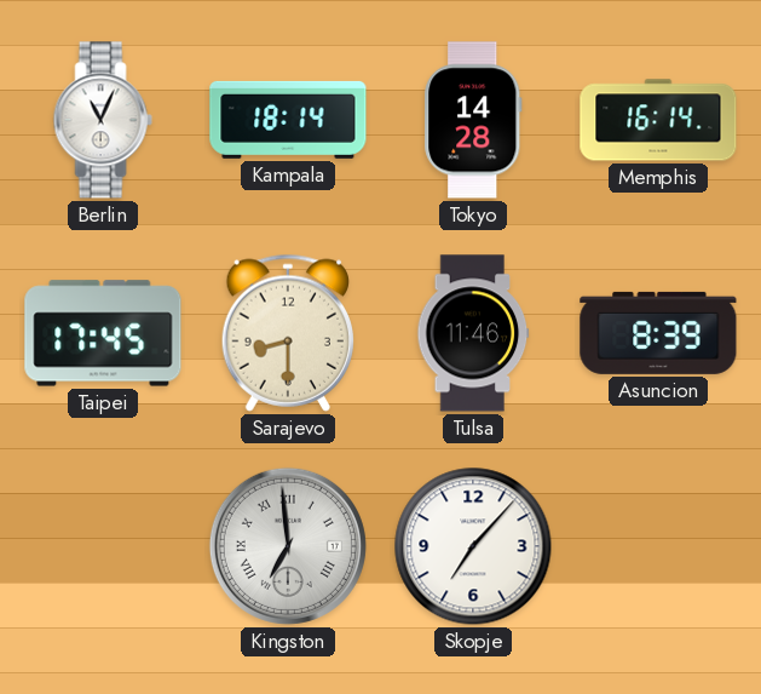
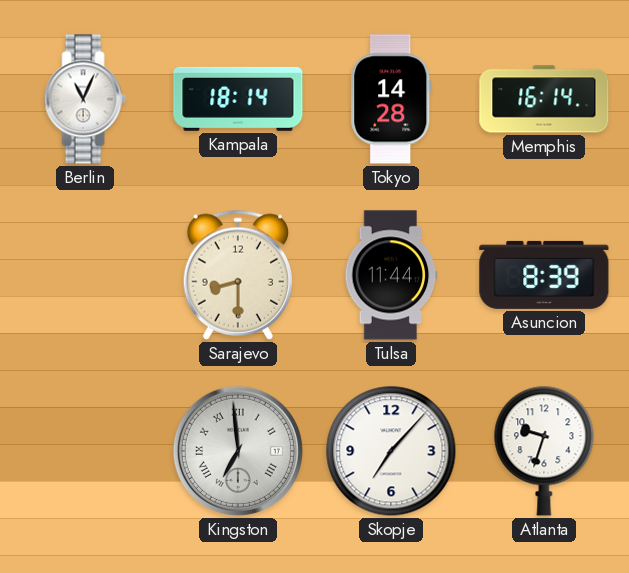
Taipei: 17:45 -> none (103, 333)
Tulsa: 11:46 -> 11:44 (391, 275)
Atlanta: none -> 9:33 (544, 451)
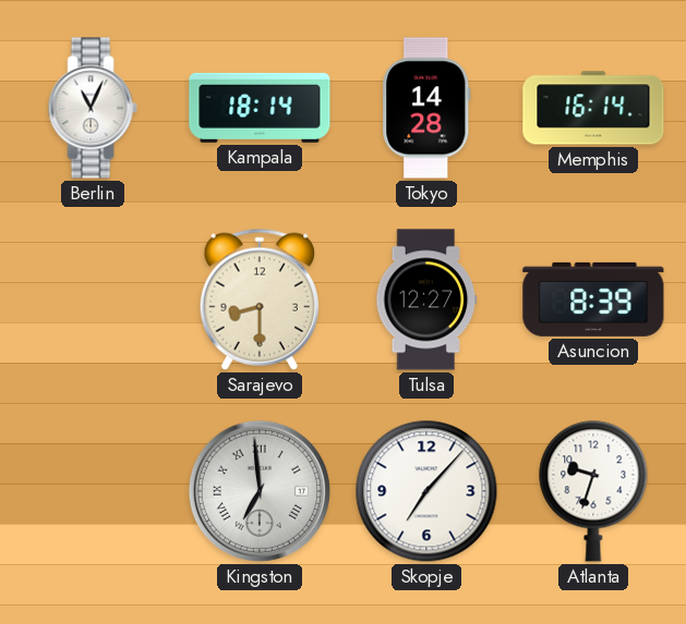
Tulsa: 11:44 -> 12:27 (426, 299)
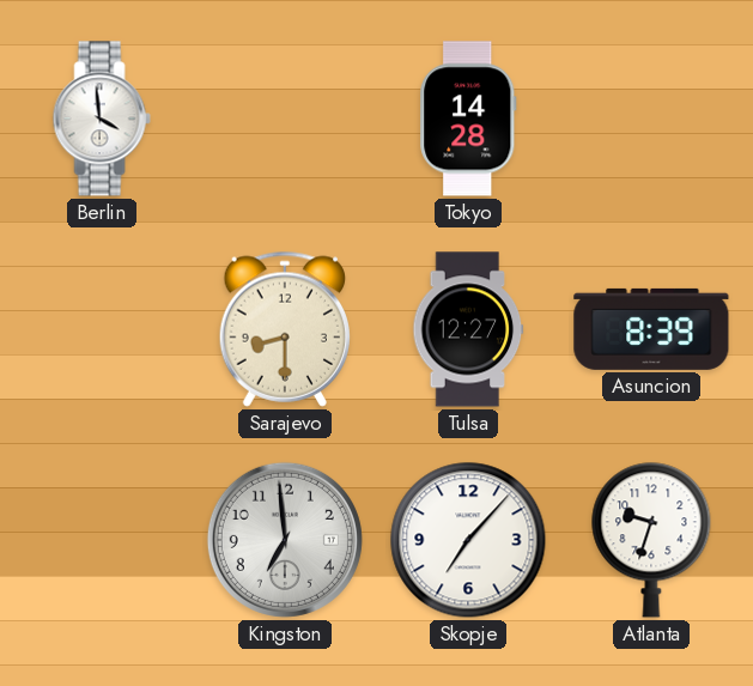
Berlin: 11:04 -> 3:59 (102, 119)
Kampala: 18:14 -> none (260, 108)
Memphis: 16:14 -> none (593, 108)
Kingston numerals: Roman -> Arabic (285, 540)
